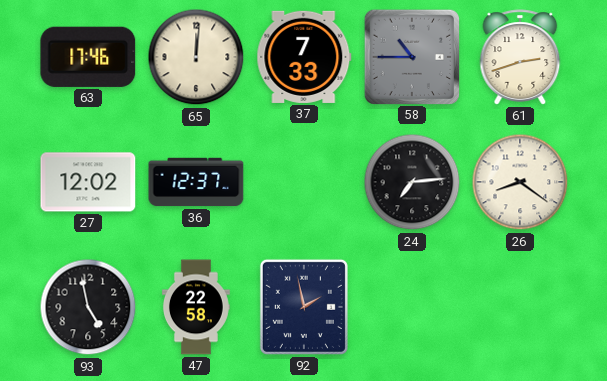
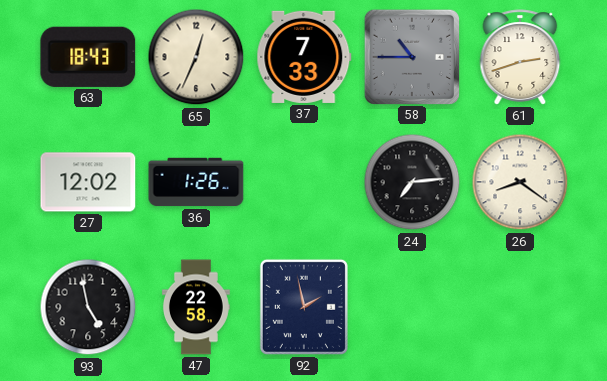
63: 17:46 -> 18:43 (88, 57)
65: 12:01 -> 12:34 (196, 57)
36: 12:37 -> 1:26 (196, 182)
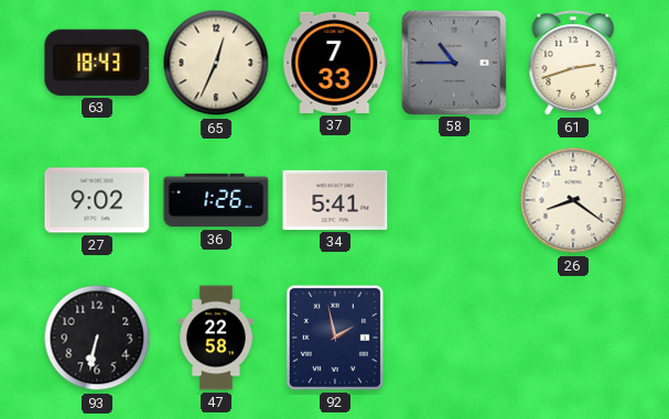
27: 12:02 -> 9:02 (97, 200)
34: none -> 5:41 (335, 200)
24: 7:14 -> none (412, 182)
93: 4:58 -> 6:32 (97, 338)
